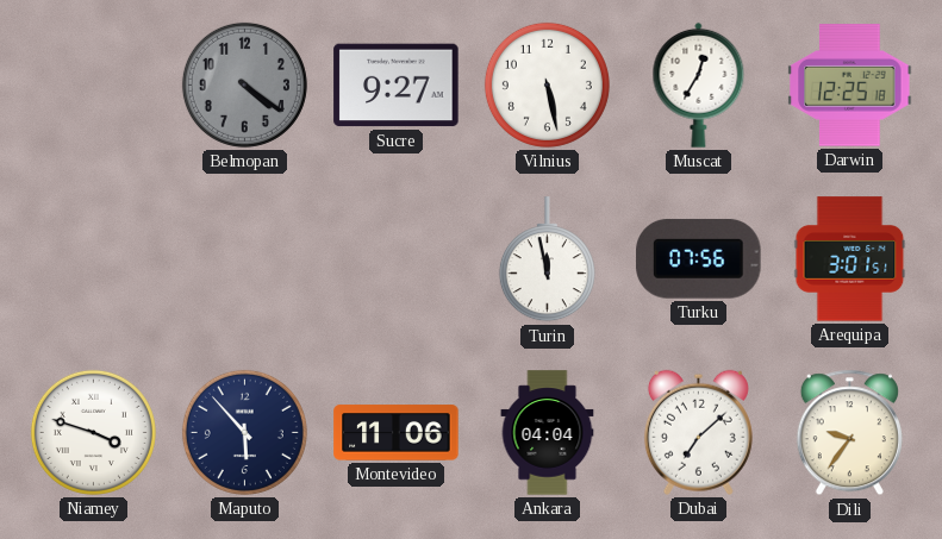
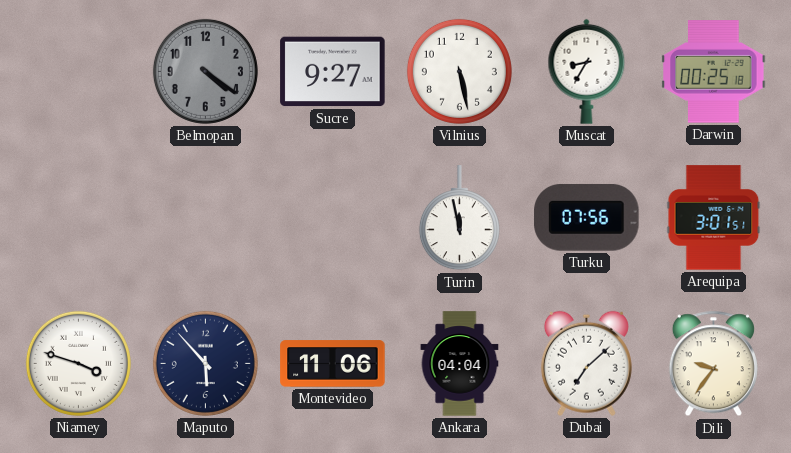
Muscat: 12:35 -> 8:35 (587, 71)
Darwin: 12:25 -> 00:25 (714, 72)
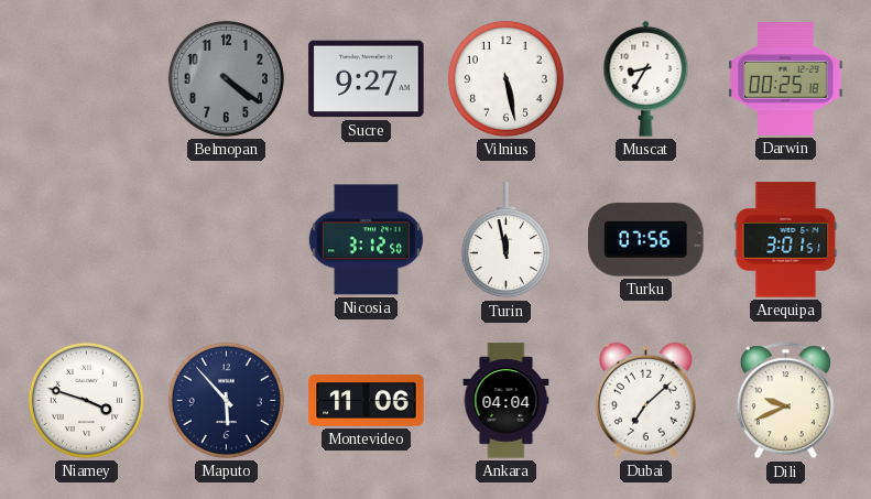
Nicosia: none -> 3:12 (366, 240)
Dili: 9:36 -> 9:41 (785, 401)
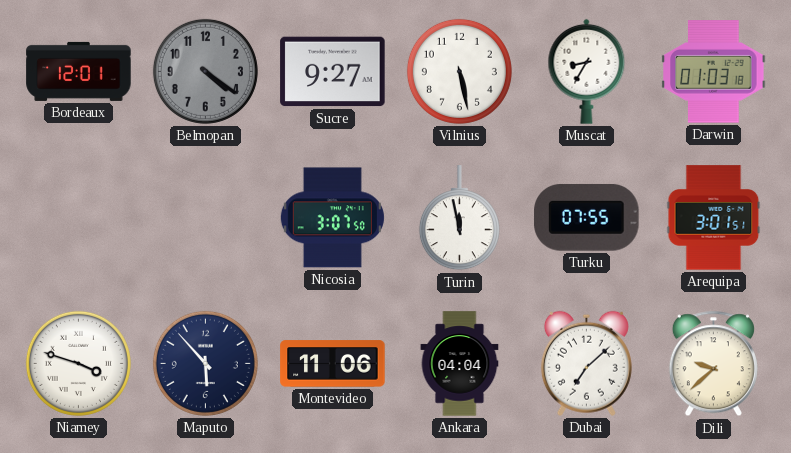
Bordeaux: none -> 12:01 (79, 71)
Darwin: 00:25 -> 01:03 (714, 72)
Nicosia: 3:12 -> 3:07 (332, 218)
Turku: 07:56 -> 07:55 (587, 217)
Dili: 9:41 -> 9:38 (713, 364)
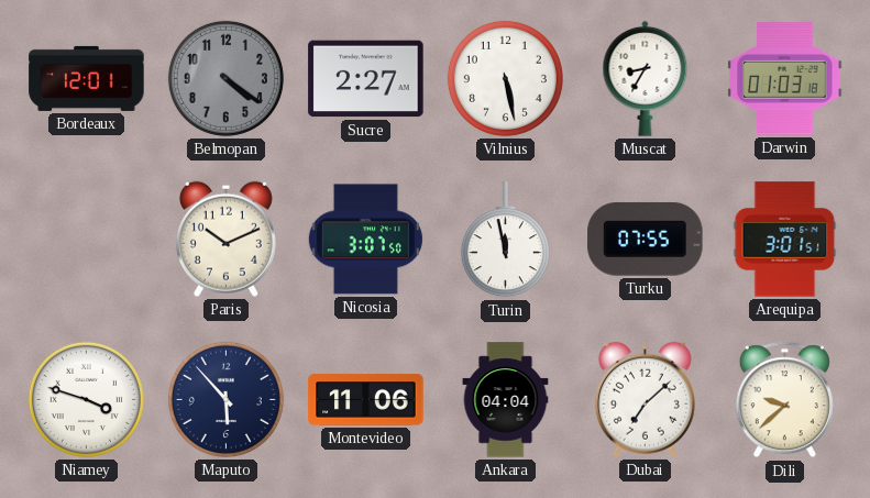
Sucre: 9:27 -> 2:27 (366, 79)
Paris: none -> 10:11 (225, 239)
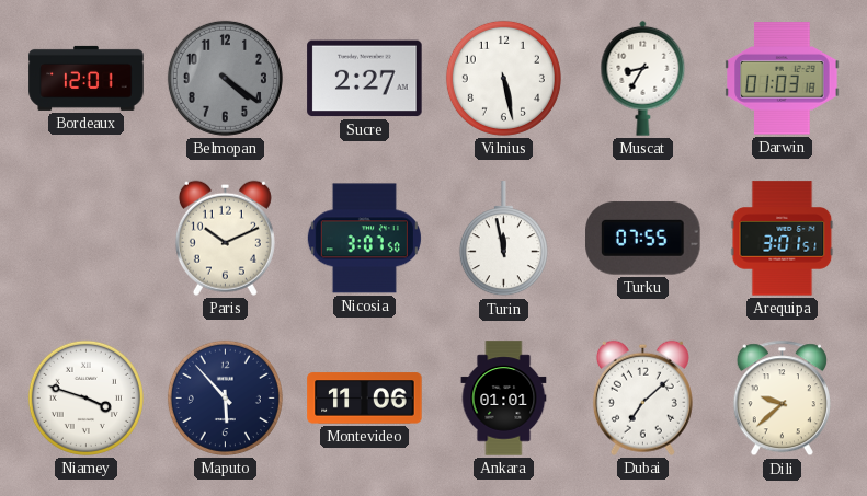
Ankara: 04:04 -> 01:01 (504, 399)
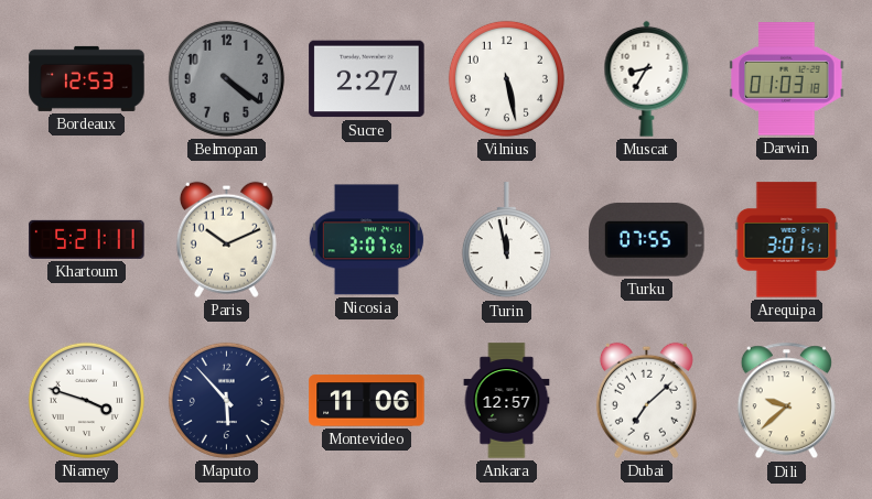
Bordeaux: 12:01 -> 12:53 (87, 78)
Khartoum: none -> 5:21 (87, 239)
Ankara: 01:01 -> 12:57 (507, 401)
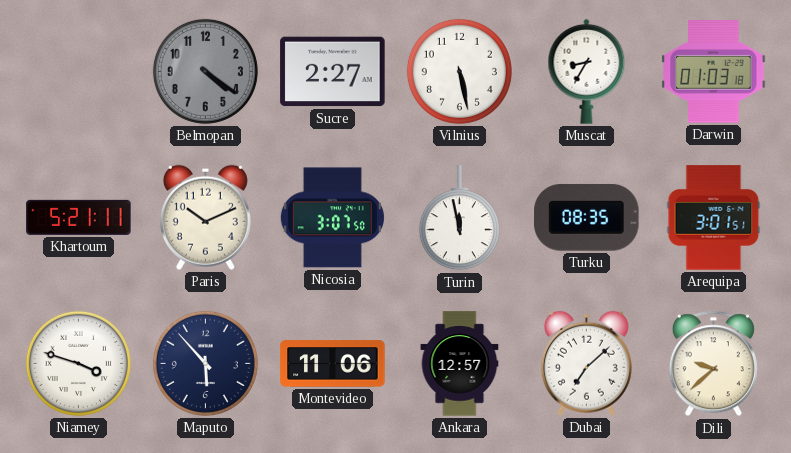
Bordeaux: 12:53 -> none (87, 78)
Turku: 07:55 -> 08:35 (587, 217)
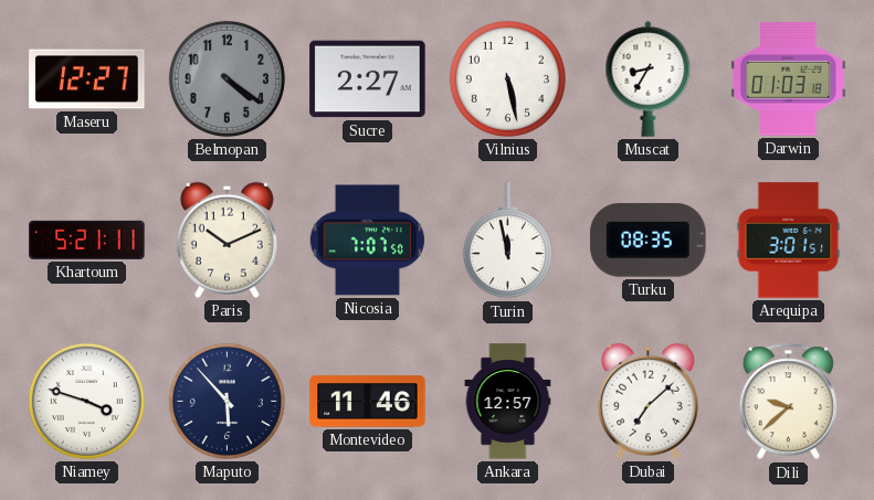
Maseru: none -> 12:27 (87, 79)
Nicosia: 3:07 -> 7:07 (367, 241)
Montevideo: 11:06 -> 11:46 (368, 402)
